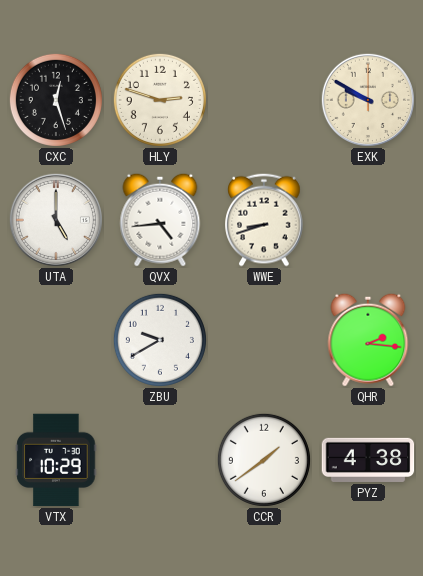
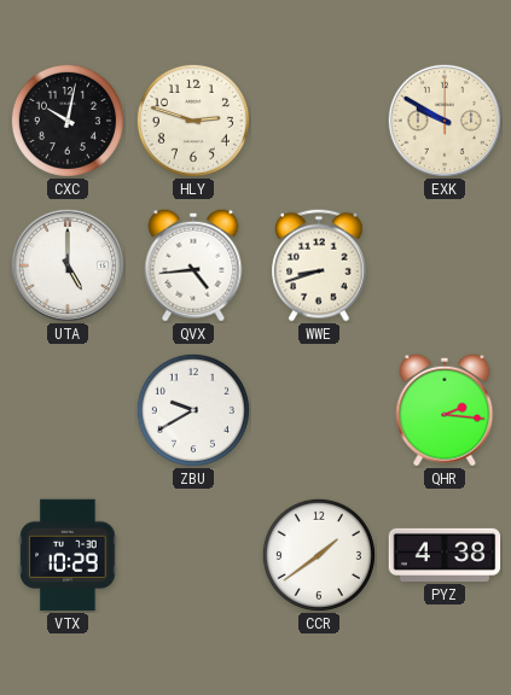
CXC: 12:27 -> 10:02 (68, 121)
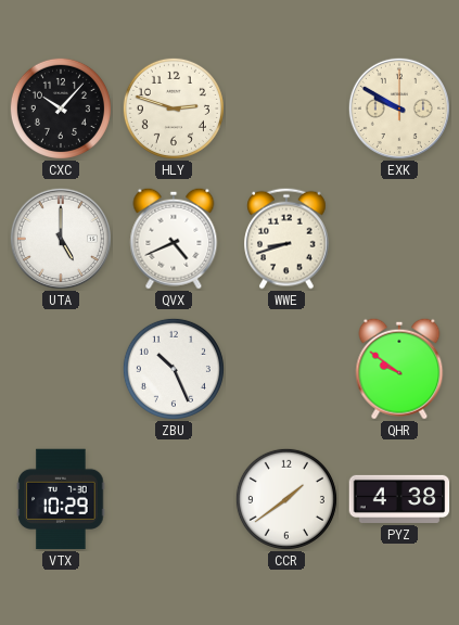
CXC: 10:02 -> 10:07 (61, 109)
QVX: 4:44 -> 4:41 (174, 239)
ZBU: 9:40 -> 10:26 (174, 369)
QHR: 2:16 -> 9:51 (399, 369)
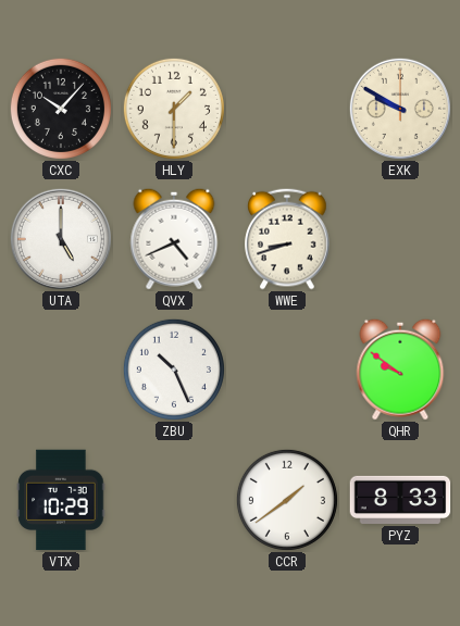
HLY: 2:48 -> 1:30 (174, 109)
PYZ: 4:38 -> 8:33 (400, 500)
